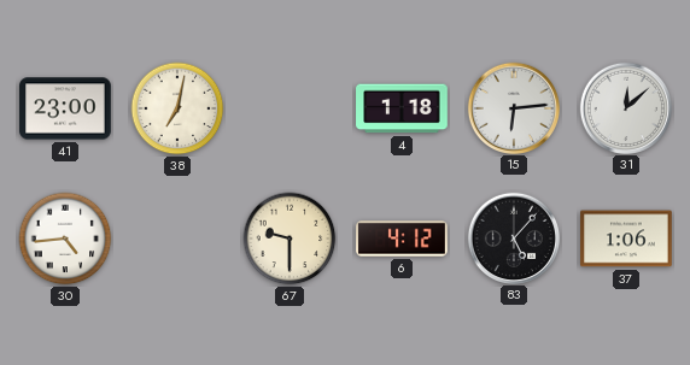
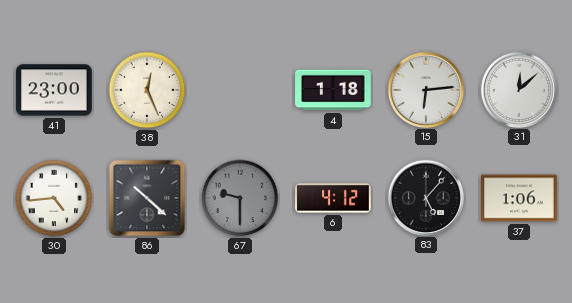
38: 7:02 -> 12:26 (147, 90)
86: none -> 10:22 (147, 198)
67 dial: cream -> grey (240, 198)
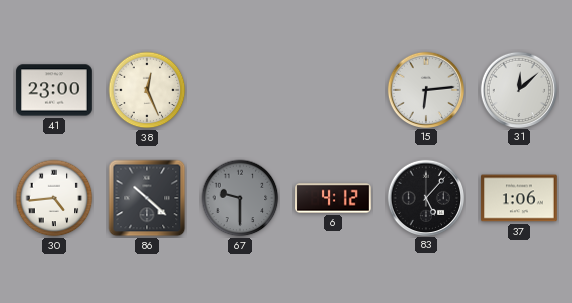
4: 1:18 -> none (333, 90)
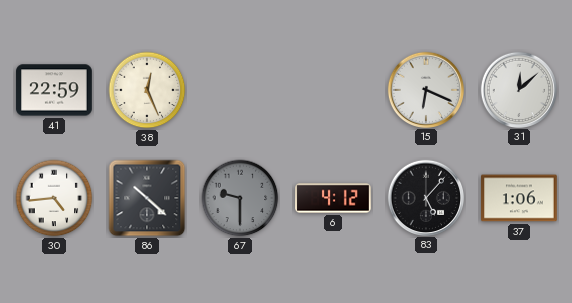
41: 23:00 -> 22:59 (54, 90)
15: 6:14 -> 6:19 (425, 89)
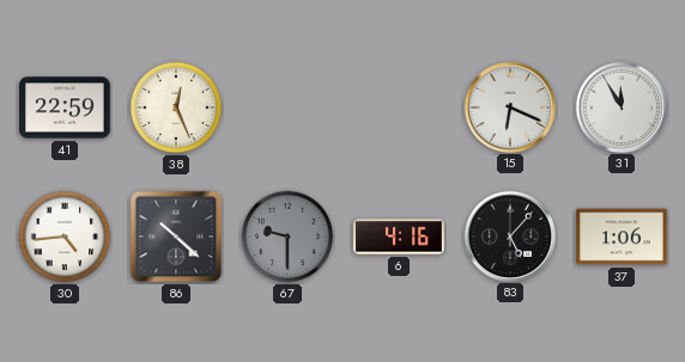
31: 12:08 -> 11:55 (620, 106)
6: 4:12 -> 4:16 (399, 237)
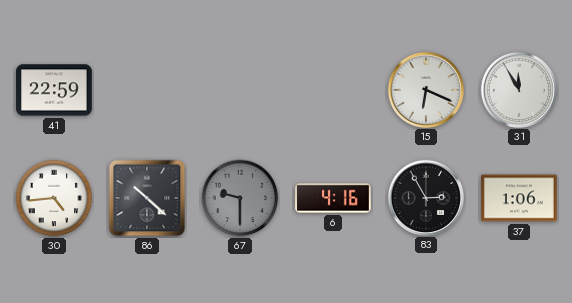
38: 12:26 -> none (176, 108)
83: 5:07 -> 2:55 (425, 197)
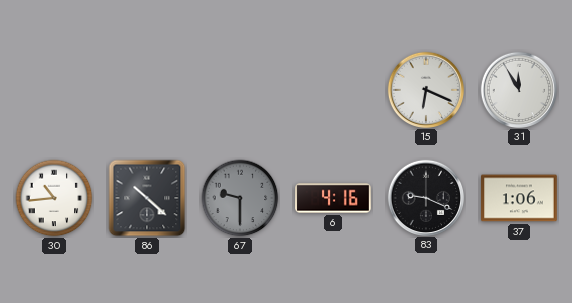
41: 22:59 -> none (54, 90)
30: 4:44 -> 10:44 (54, 198)
83: 2:55 -> 9:19 (425, 197)
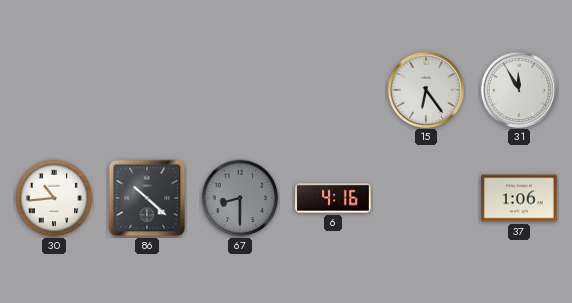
15: 6:19 -> 6:24 (425, 89)
67: 9:30 -> 8:30 (240, 198)
83: 9:19 -> none (425, 197)
